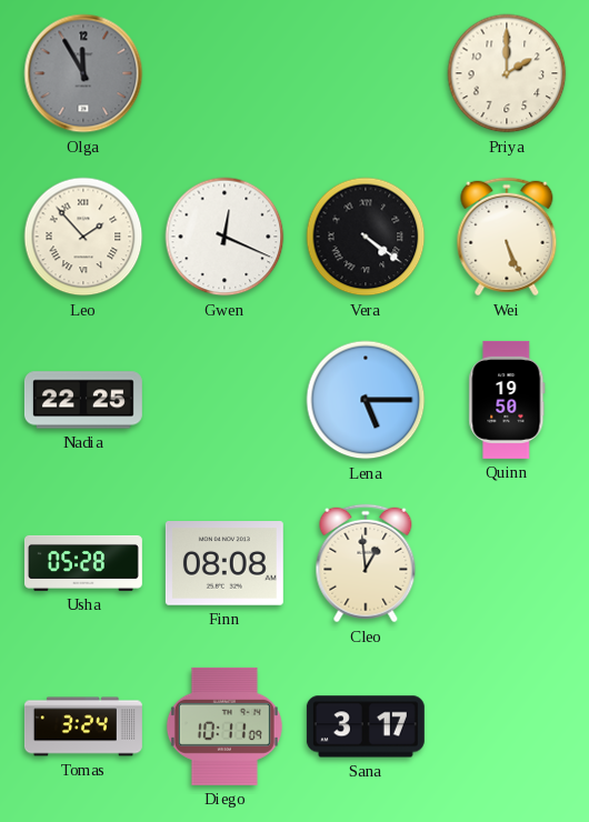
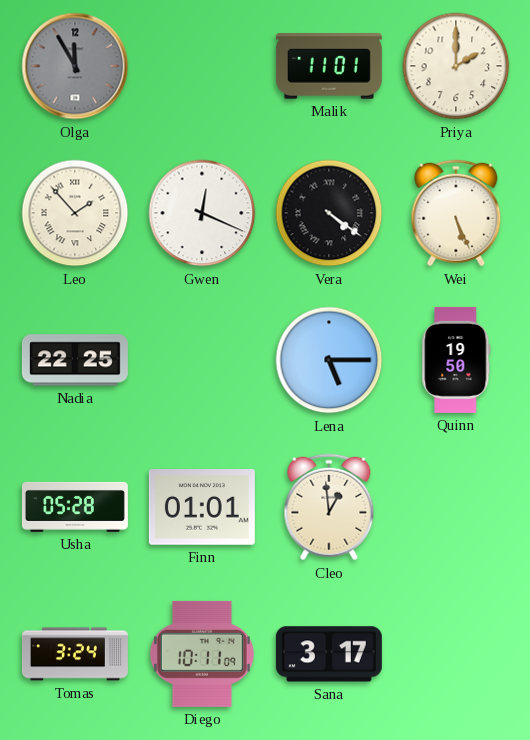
Malik: none -> 11:01 (329, 66)
Finn: 08:08 -> 01:01 (202, 508)
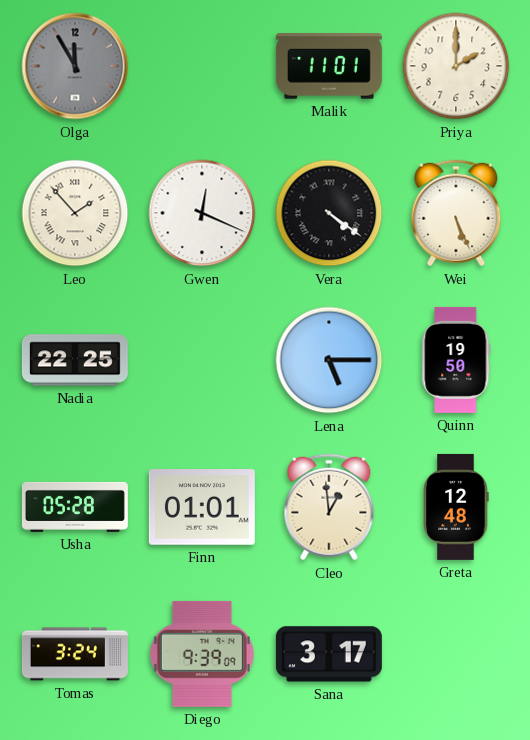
Greta: none -> 12:48 (456, 507)
Diego: 10:11 -> 9:39 (202, 654)
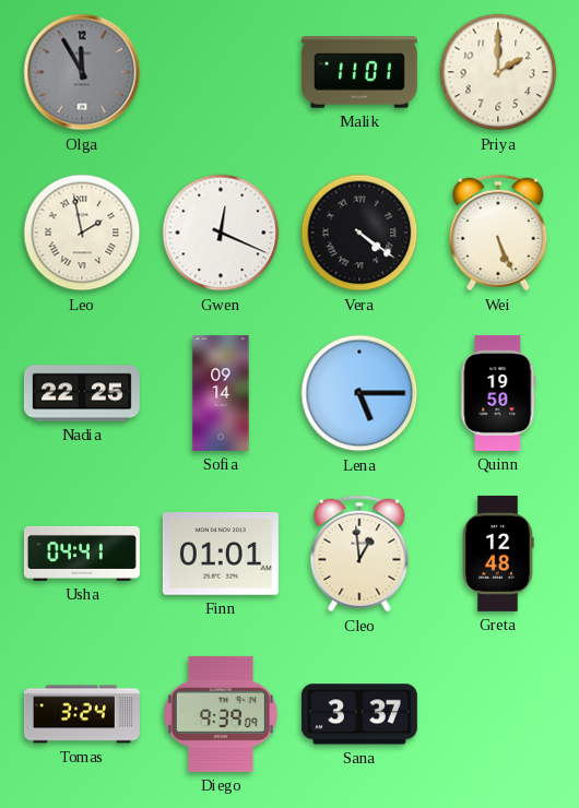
Leo: 1:53 -> 1:58 (82, 233)
Sofia: none -> 09:14 (221, 393)
Usha: 05:28 -> 04:41 (82, 554)
Sana: 3:17 -> 3:37 (359, 714)
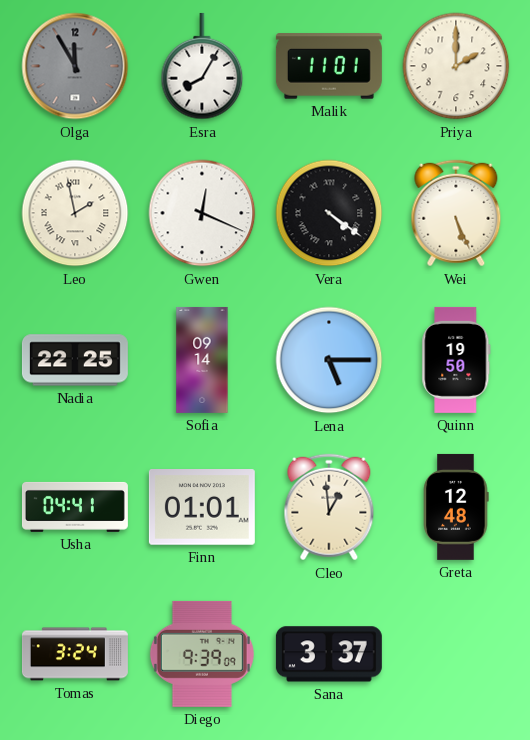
Esra: none -> 8:05 (202, 66)
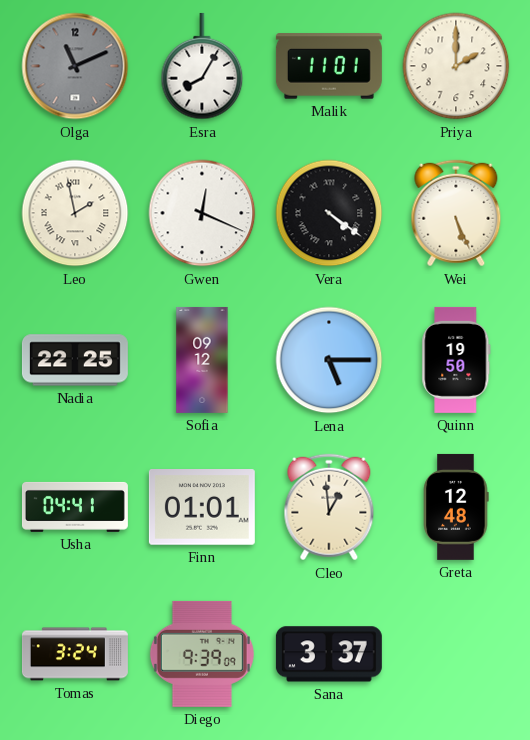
Olga: 11:55 -> 11:11 (75, 66)
Sofia: 09:14 -> 09:12 (202, 360)
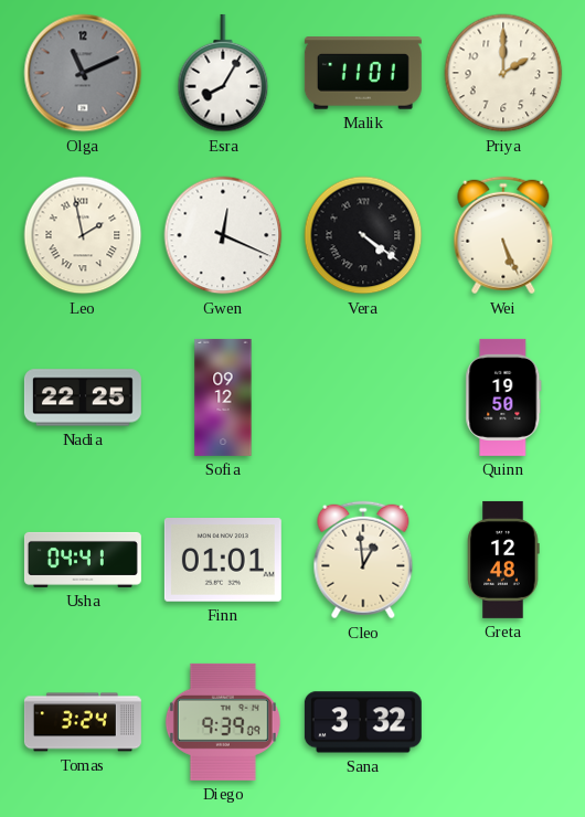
Lena: 5:15 -> none (329, 360)
Sana: 3:37 -> 3:32 (363, 722)
